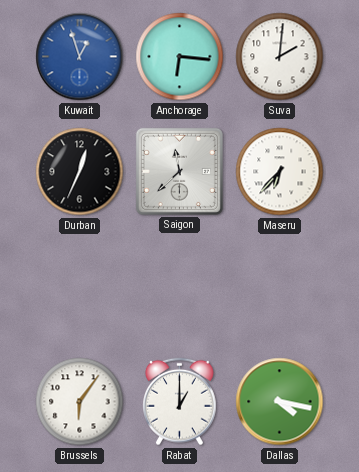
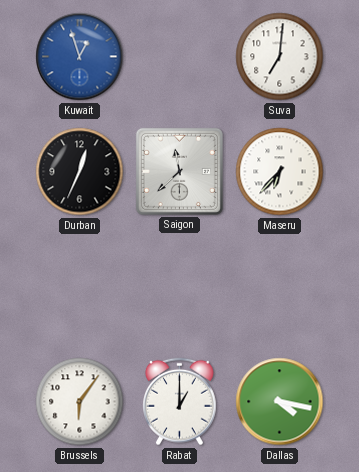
Anchorage: 6:16 -> none (180, 57)
Suva: 2:01 -> 7:01 (280, 57)
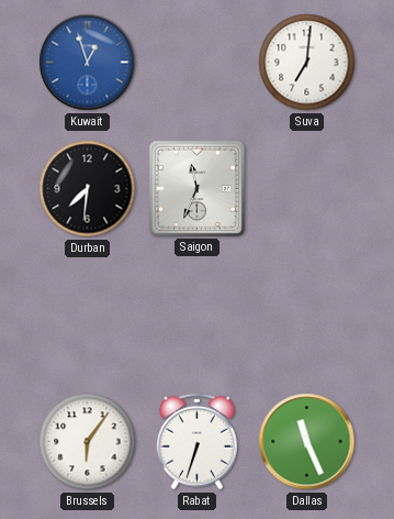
Durban: 12:34 -> 7:31 (88, 189)
Saigon: 11:38 -> 11:34 (196, 188)
Maseru: 6:37 -> none (280, 172)
Rabat: 1:00 -> 6:33 (198, 442)
Dallas: 4:17 -> 11:26 (307, 442)
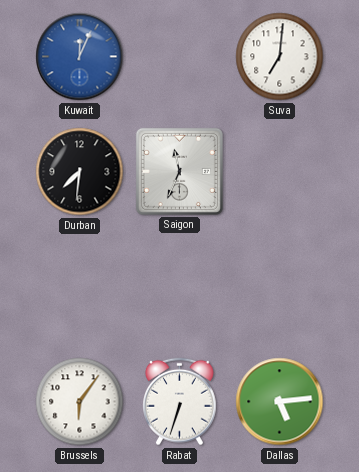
Kuwait: 12:57 -> 12:04 (80, 57)
Dallas: 11:26 -> 5:14 (280, 402)
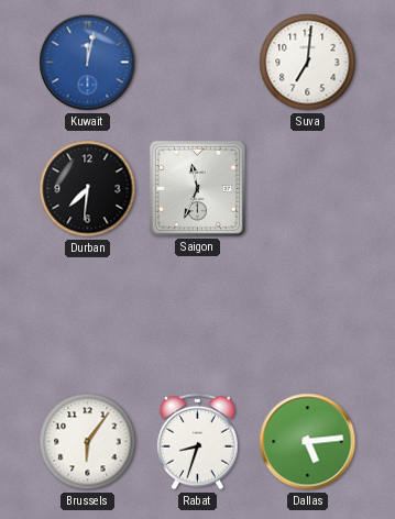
Kuwait: 12:04 -> 12:02 (88, 63)
Rabat: 6:33 -> 8:33 (198, 442)
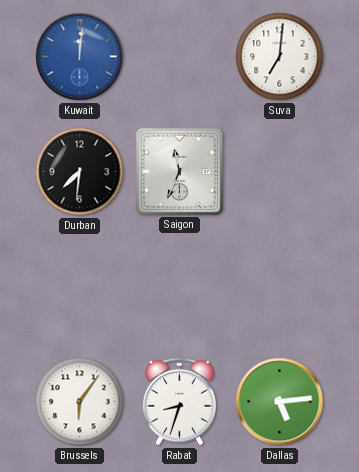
Kuwait: 12:02 -> 12:01 (80, 57)
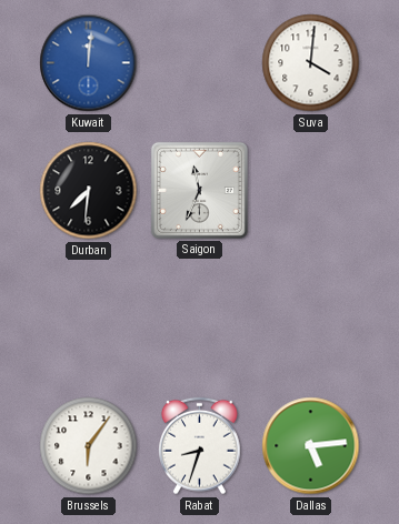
Suva: 7:01 -> 4:01 (311, 63)
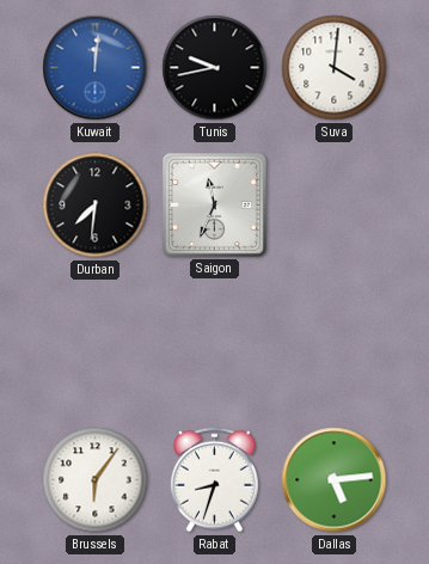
Tunis: none -> 9:43 (215, 68)
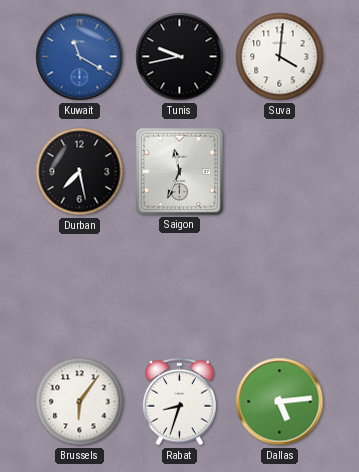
Kuwait: 12:01 -> 11:20 (80, 57)
Durban: 7:31 -> 7:28 (80, 172)
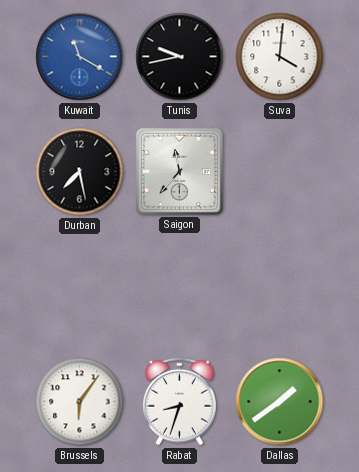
Saigon: 11:34 -> 11:37 (179, 171)
Dallas: 5:14 -> 1:39 (280, 402)
